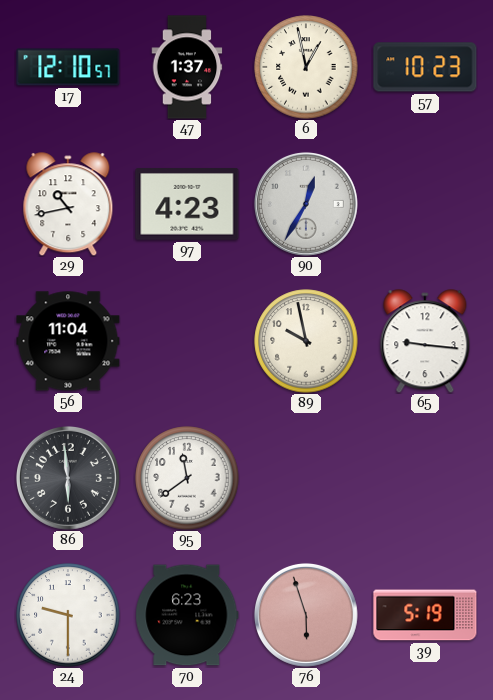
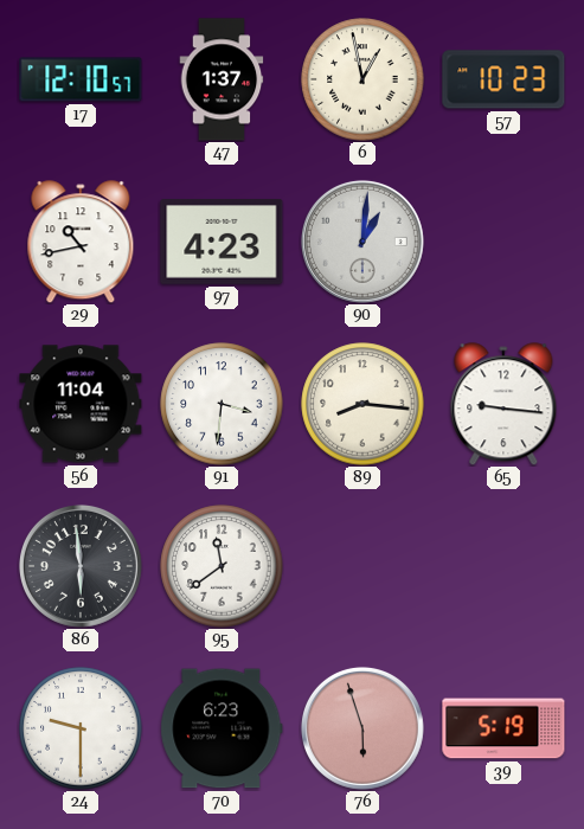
90: 12:35 -> 1:01 (362, 242)
91: none -> 3:31 (222, 404)
89: 9:58 -> 8:16 (362, 404)
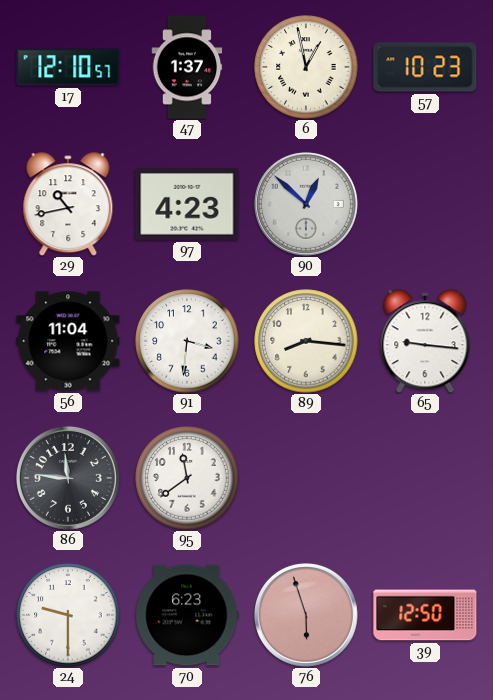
90: 1:01 -> 12:52 (306, 204)
86: 5:59 -> 11:46 (68, 478)
39: 5:19 -> 12:50 (425, 615)
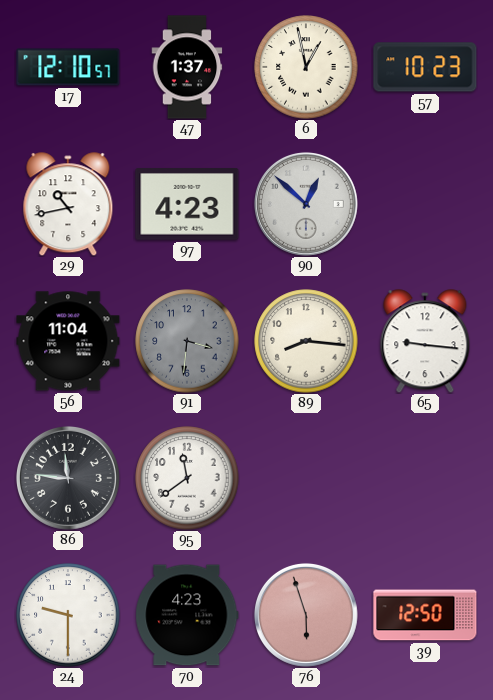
91 dial: white -> grey (187, 341)
70: 6:23 -> 4:23 (187, 615)
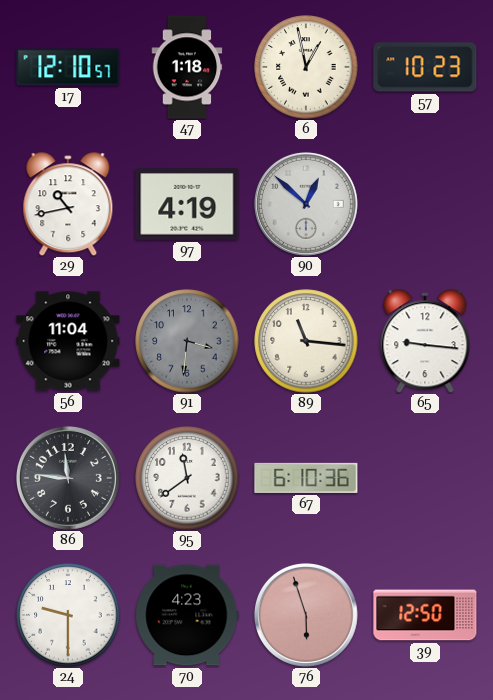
47: 1:37 -> 1:18 (187, 67)
97: 4:23 -> 4:19 (187, 205)
89: 8:16 -> 11:16 (306, 341)
67: none -> 6:10 (306, 478)
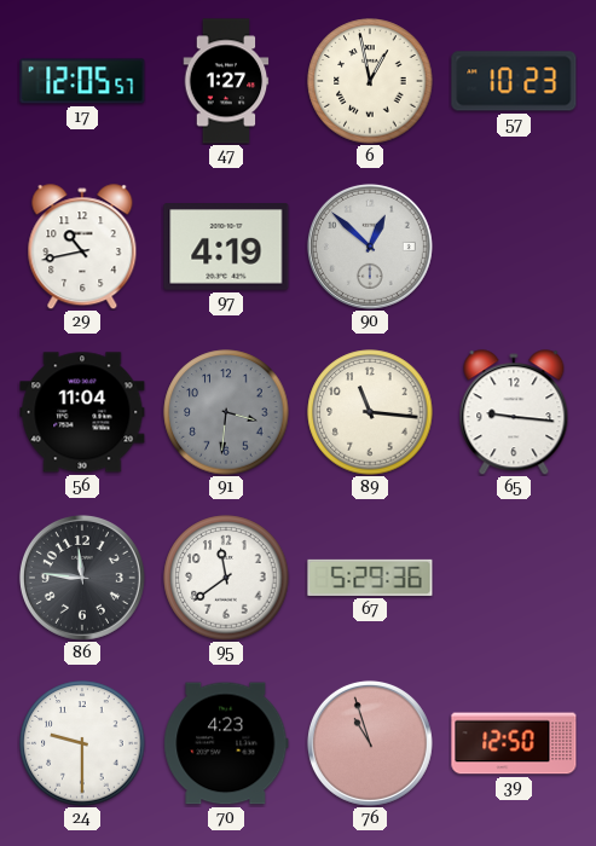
17: 12:10 -> 12:05 (82, 81)
47: 1:18 -> 1:27 (226, 81)
67: 6:10 -> 5:29 (370, 578)
76: 5:57 -> 10:57 (370, 743)
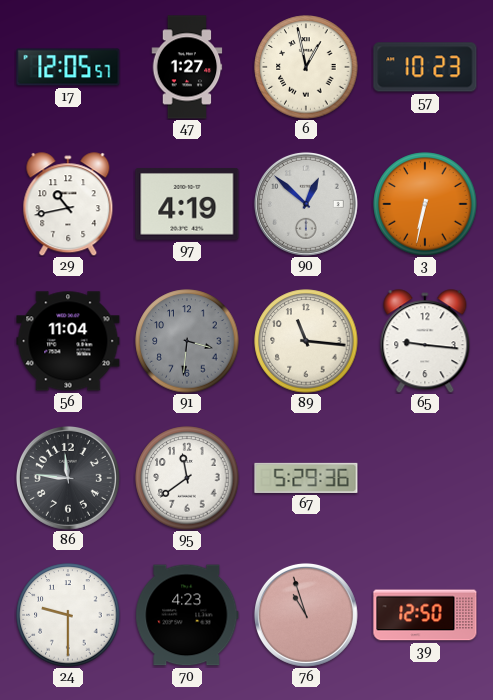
3: none -> 6:32 (425, 204)
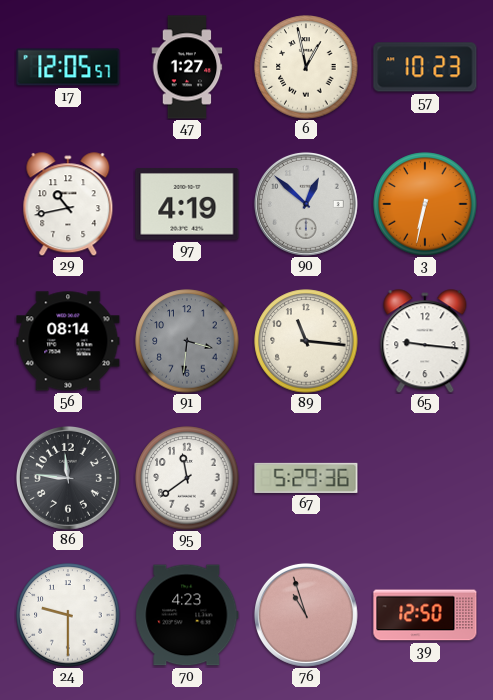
56: 11:04 -> 08:14 (68, 341)
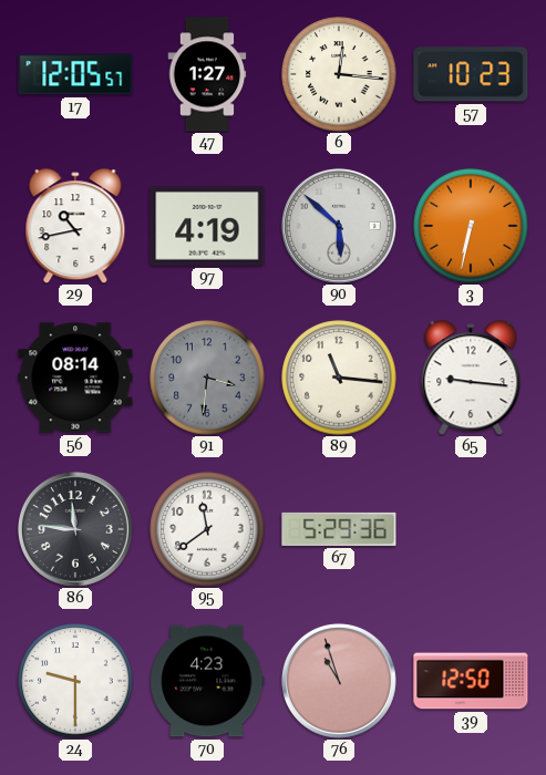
6: 12:58 -> 12:16 (339, 74)
90: 12:52 -> 5:52 (339, 226)
